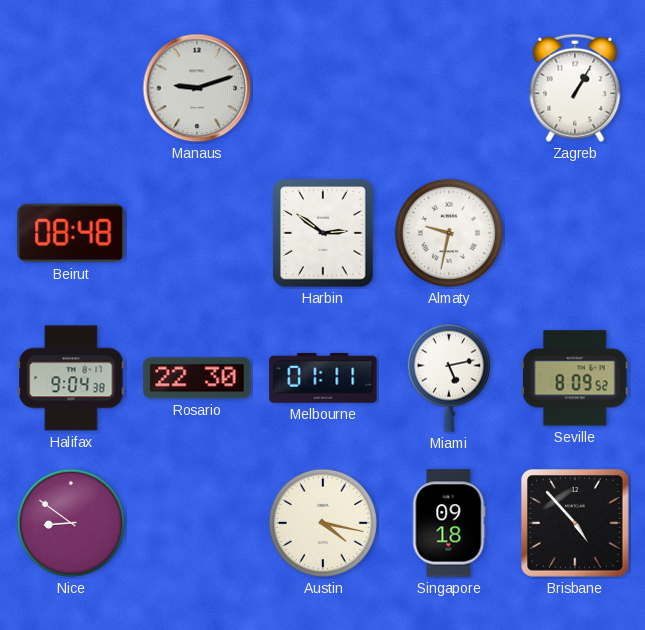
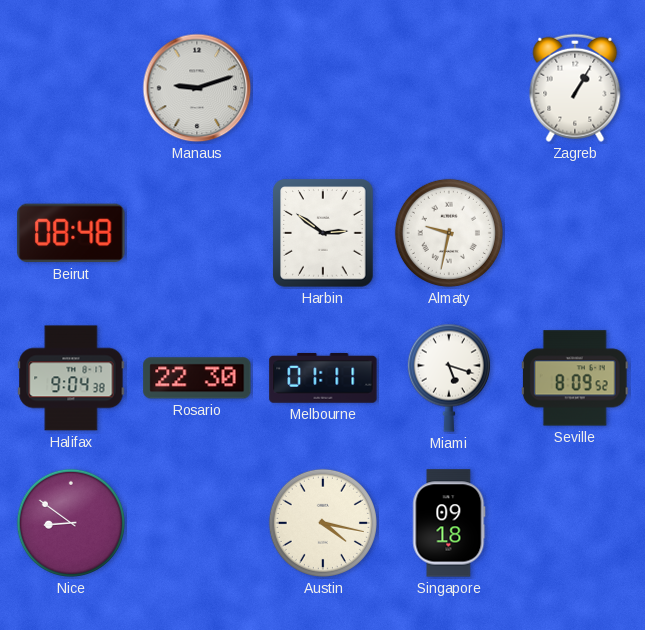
Miami: 5:13 -> 5:18 (449, 378)
Brisbane: 4:53 -> none (575, 523)
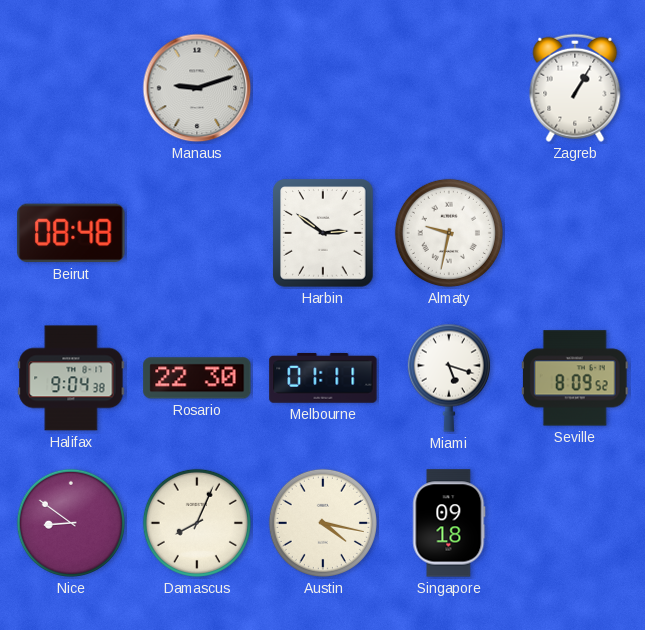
Damascus: none -> 8:04 (197, 523)
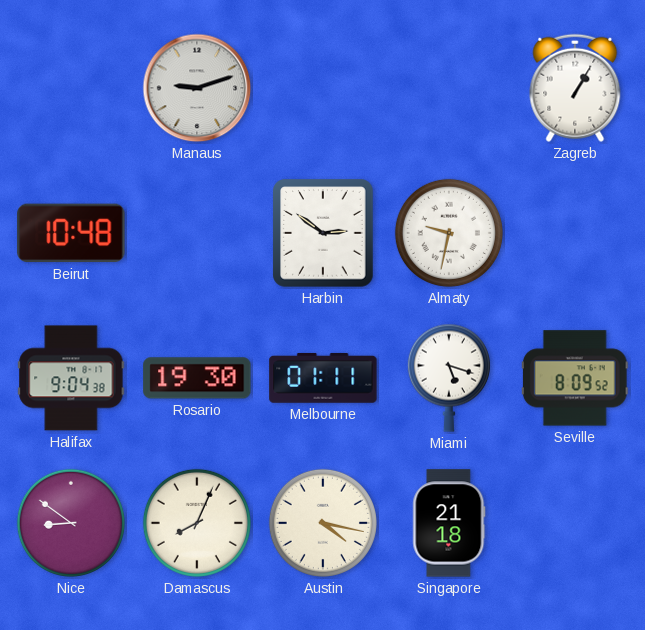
Beirut: 08:48 -> 10:48 (71, 233)
Rosario: 22:30 -> 19:30 (197, 378)
Singapore: 09:18 -> 21:18 (449, 523)
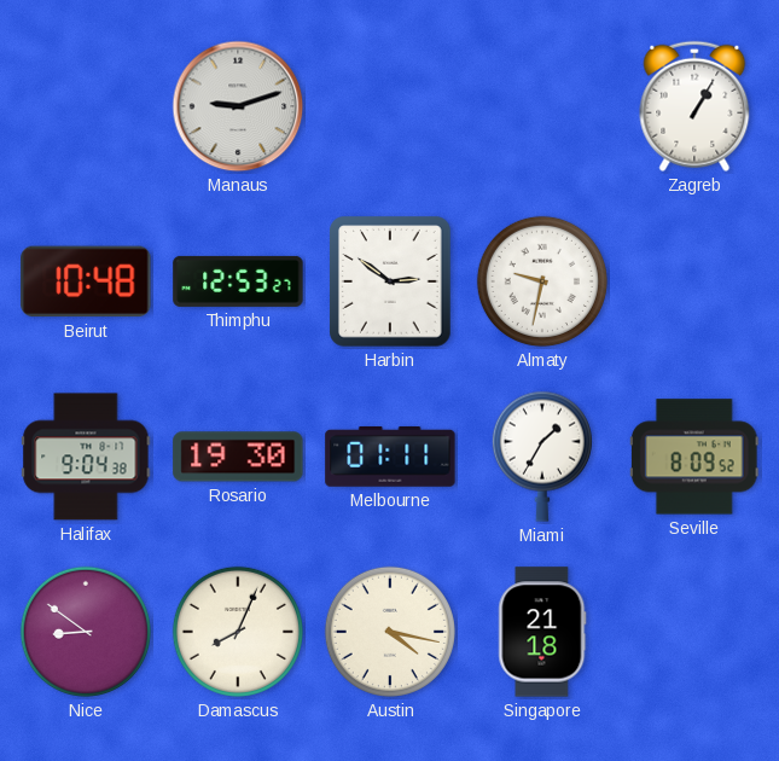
Thimphu: none -> 12:53 (238, 281)
Miami: 5:18 -> 1:35 (542, 457)
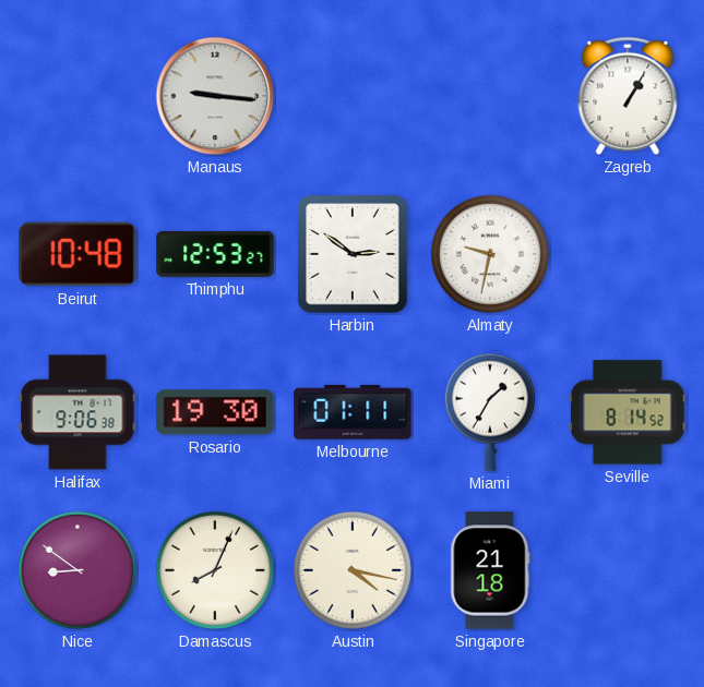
Manaus: 9:12 -> 9:16 (215, 96)
Halifax: 9:04 -> 9:06 (77, 412)
Seville: 8:09 -> 8:14 (628, 412)
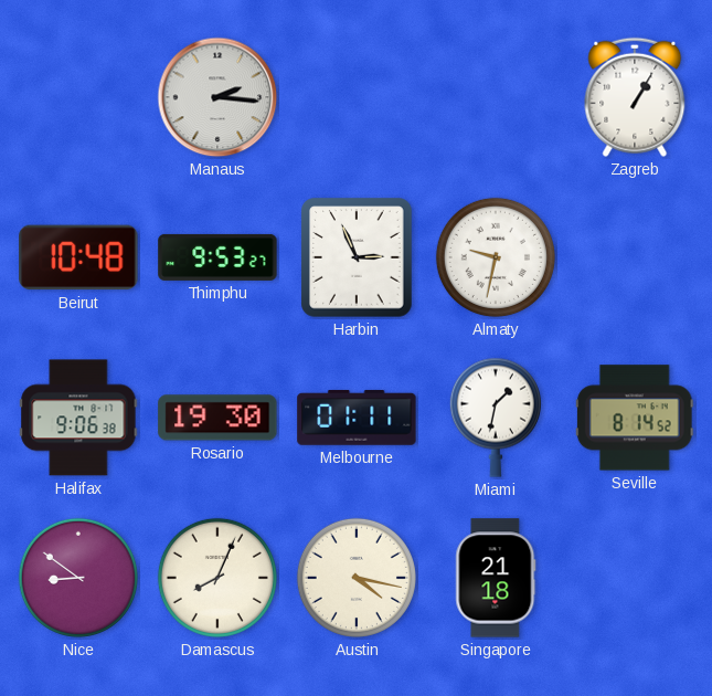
Manaus: 9:16 -> 2:16 (217, 97)
Thimphu: 12:53 -> 9:53 (217, 257)
Harbin: 2:51 -> 2:56 (357, 257)
Miami: 1:35 -> 1:32 (496, 418)
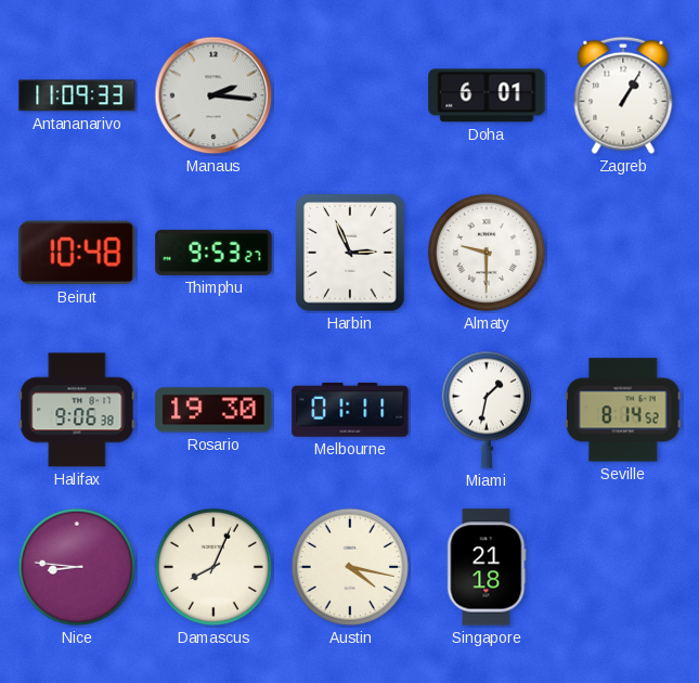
Antananarivo: none -> 11:09 (77, 95)
Doha: none -> 6:01 (487, 95)
Almaty: 9:32 -> 9:30 (487, 253)
Nice: 8:51 -> 8:46 (77, 567)
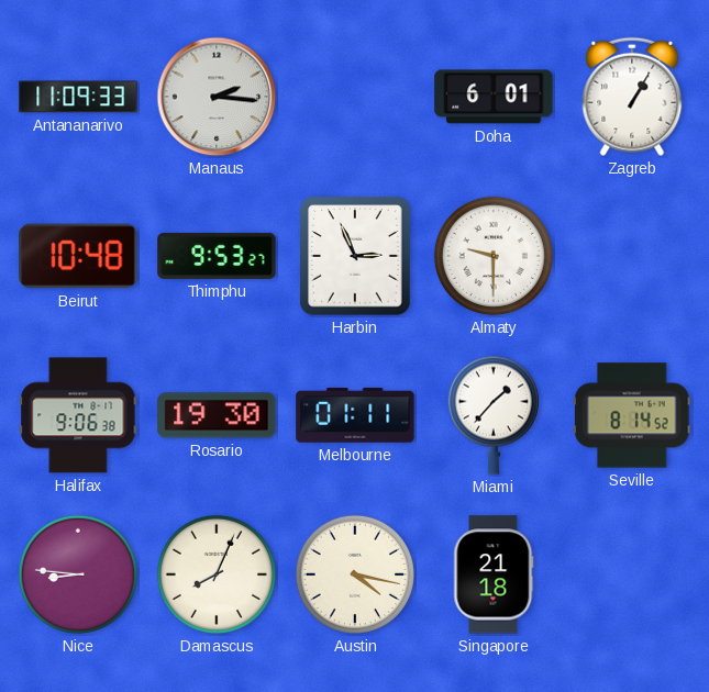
Miami: 1:32 -> 1:37 (494, 415)
